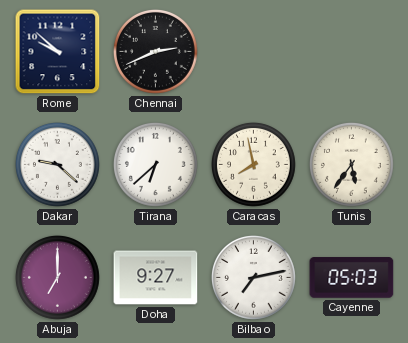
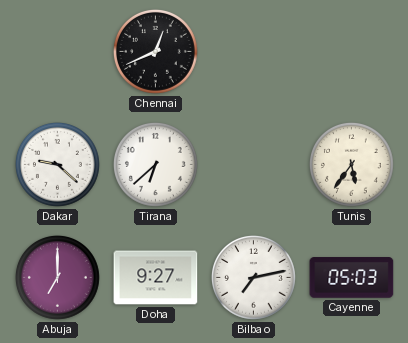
Rome: 9:52 -> none (58, 52)
Chennai: 2:41 -> 12:41 (156, 52)
Caracas: 7:58 -> none (254, 165)
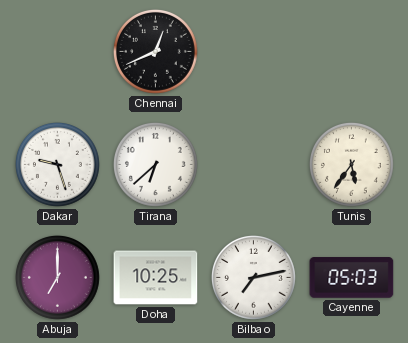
Dakar: 9:22 -> 9:27 (58, 165)
Doha: 9:27 -> 10:25 (156, 278)
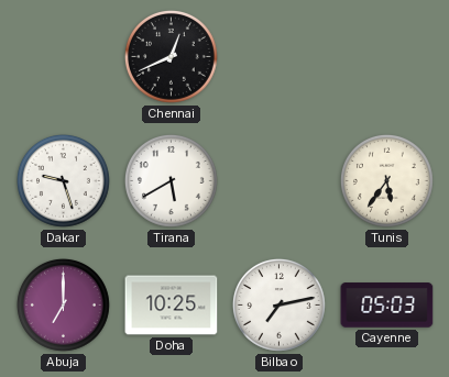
Tirana: 6:38 -> 5:40 (172, 181)
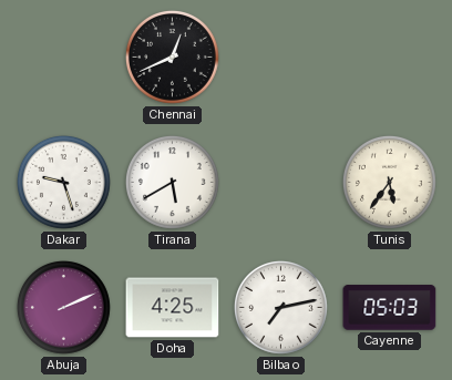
Abuja: 7:00 -> 2:11 (64, 308)
Doha: 10:25 -> 4:25 (173, 308)
